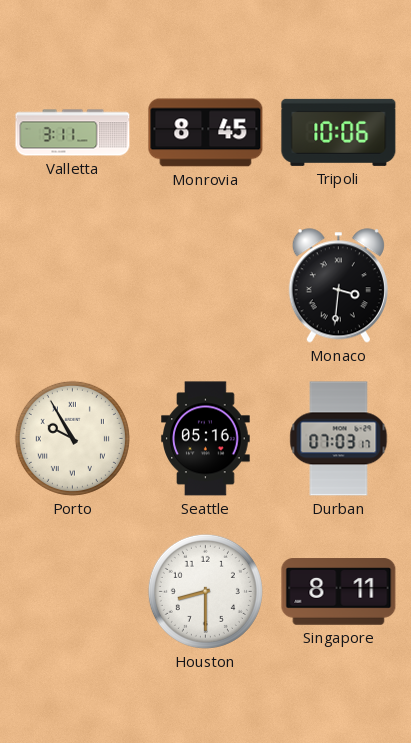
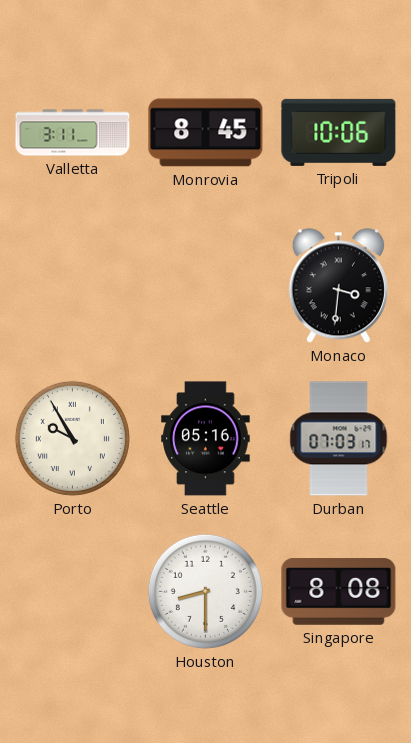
Singapore: 8:11 -> 8:08 (339, 592)
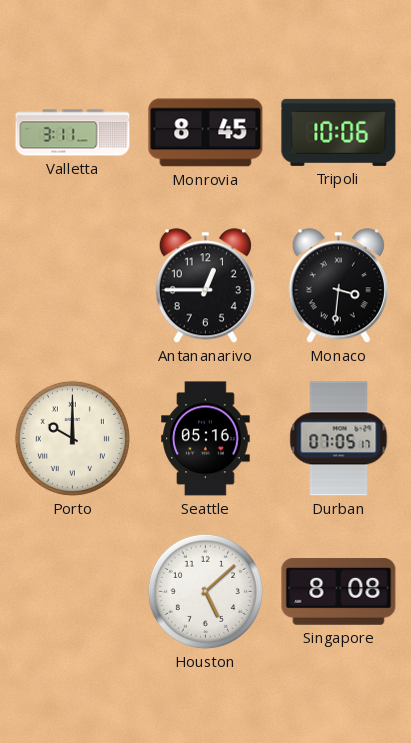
Antananarivo: none -> 12:45 (205, 286)
Porto: 9:55 -> 10:00 (72, 438)
Durban: 07:03 -> 07:05 (339, 439)
Houston: 8:30 -> 5:08 (205, 591)
